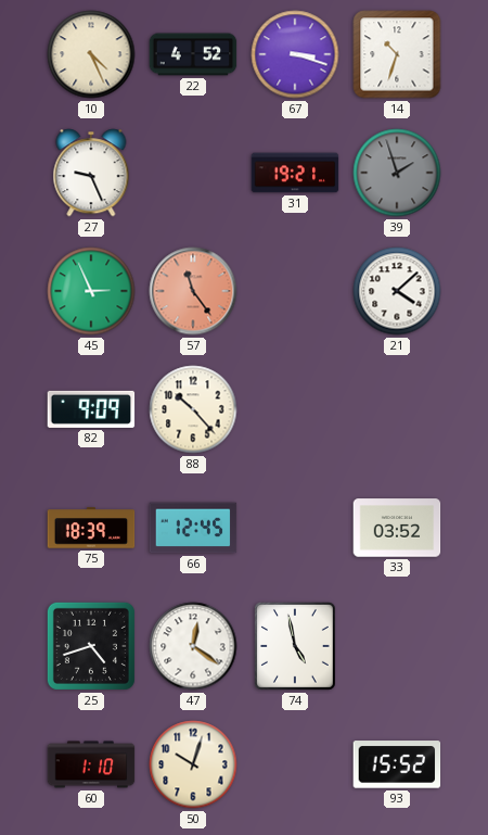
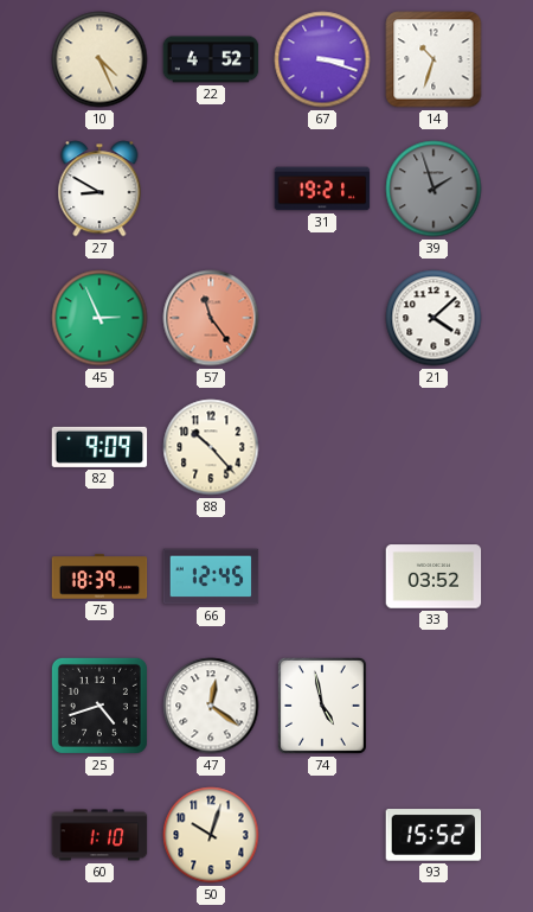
27: 9:26 -> 8:50 (99, 189)
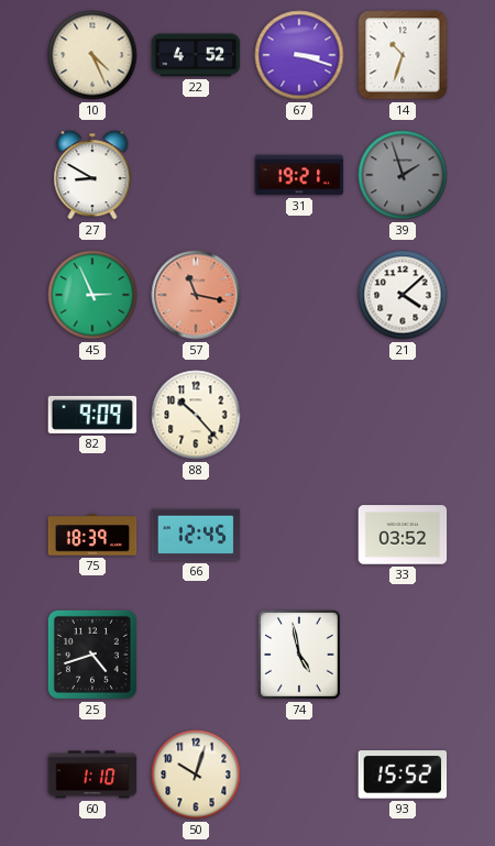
57: 11:24 -> 11:17 (196, 295)
47: 12:21 -> none (211, 706)
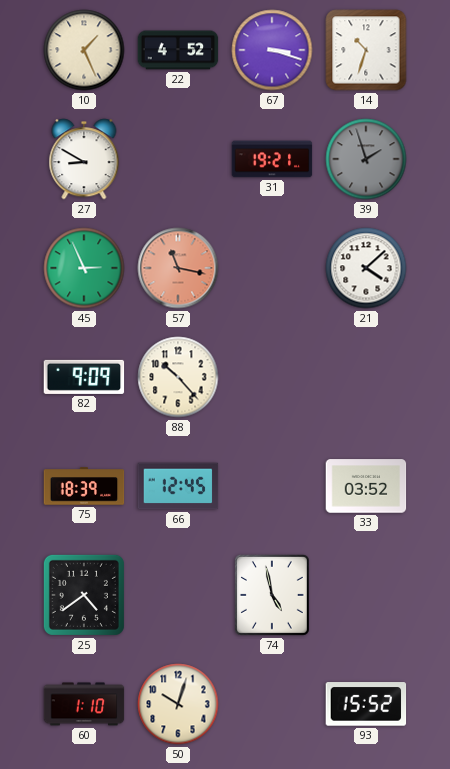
10: 4:26 -> 1:26 (84, 50)
25: 4:42 -> 4:39 (84, 595)
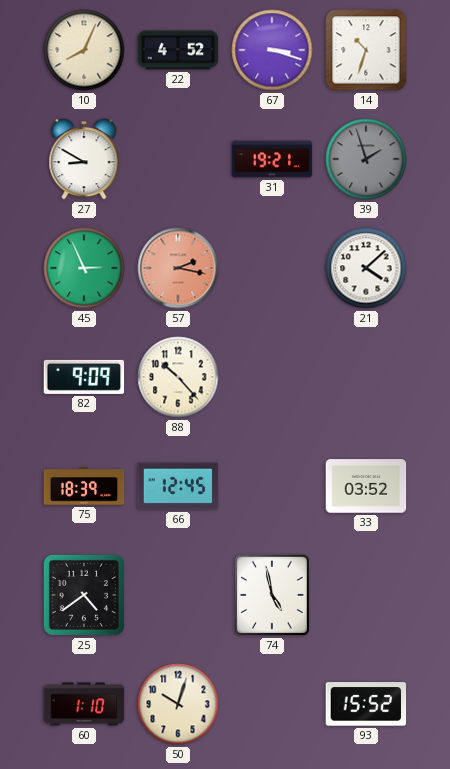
10: 1:26 -> 8:04 (84, 50)
57: 11:17 -> 2:17 (178, 268)
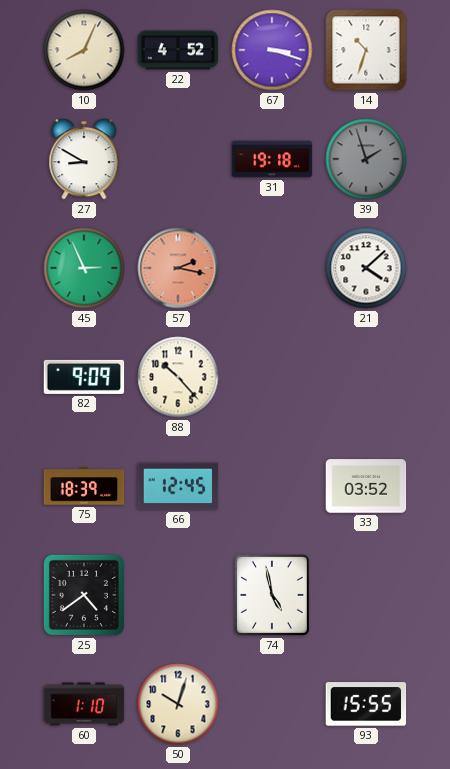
31: 19:21 -> 19:18 (272, 159)
93: 15:52 -> 15:55 (366, 704)
